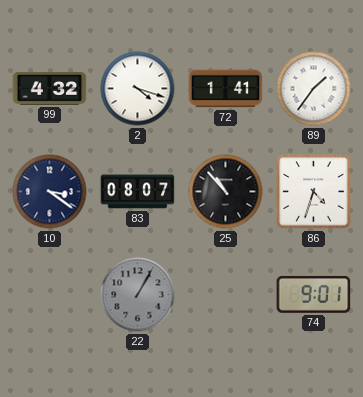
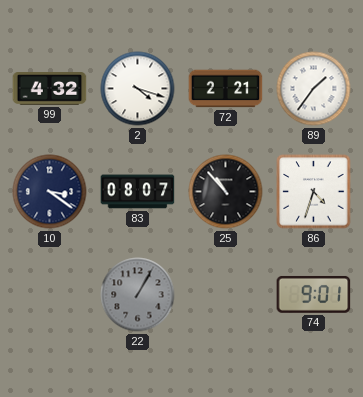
72: 1:41 -> 2:21 (226, 89)
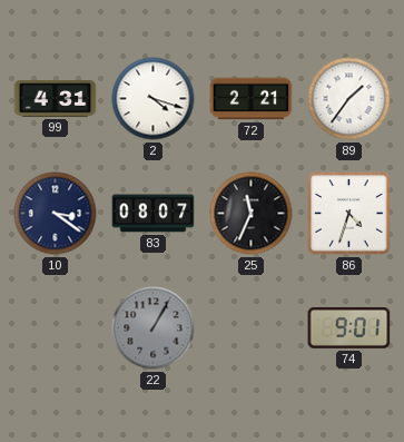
99: 4:32 -> 4:31 (56, 99)
25: 10:53 -> 11:34 (252, 214)
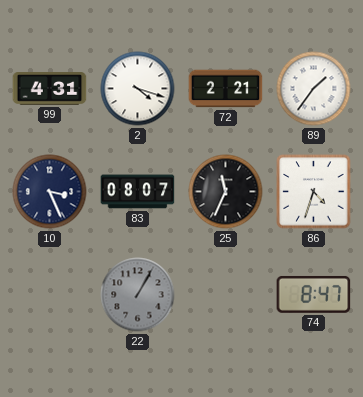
10: 3:21 -> 3:26 (50, 192)
74: 9:01 -> 8:47 (314, 294)
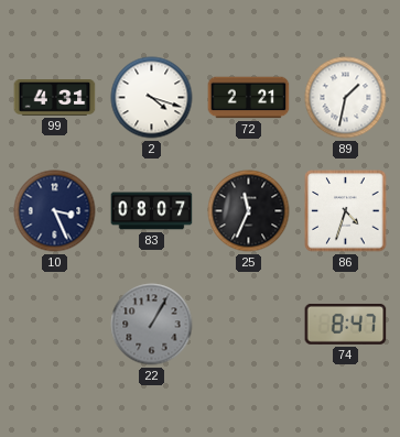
89: 1:36 -> 1:32 (346, 98)
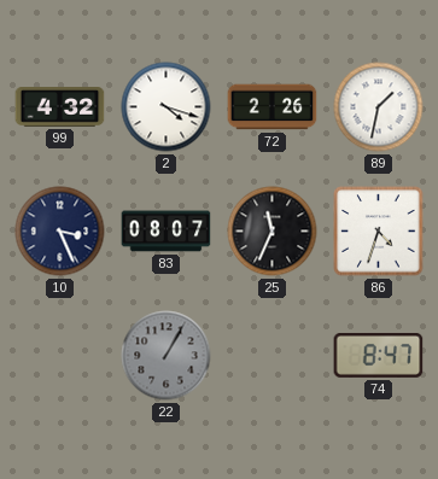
99: 4:31 -> 4:32 (60, 107)
72: 2:21 -> 2:26 (273, 107)
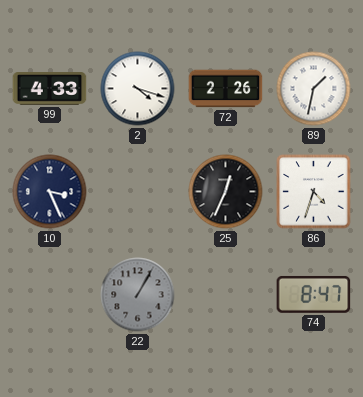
99: 4:32 -> 4:33 (50, 89)
83: 08:07 -> none (167, 232)
25: 11:34 -> 12:34 (226, 192)
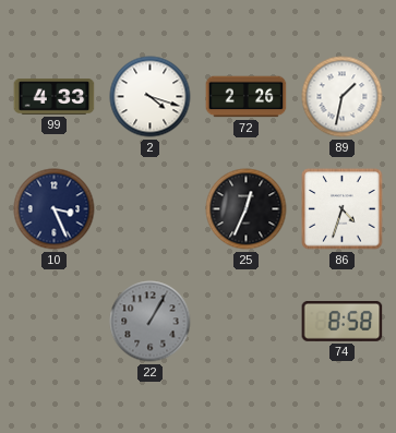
74: 8:47 -> 8:58 (343, 321)
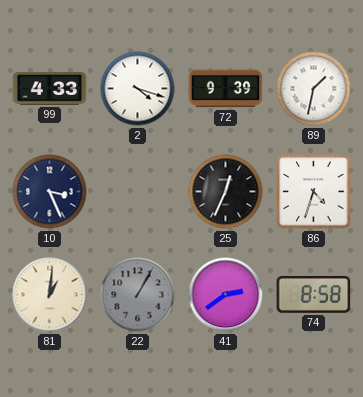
72: 2:26 -> 9:39 (226, 89)
81: none -> 1:01 (50, 295)
41: none -> 2:39 (226, 295)
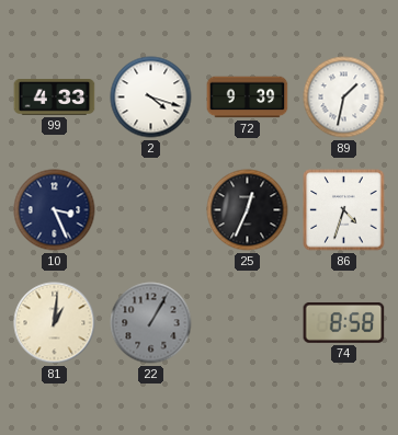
41: 2:39 -> none (226, 295)
